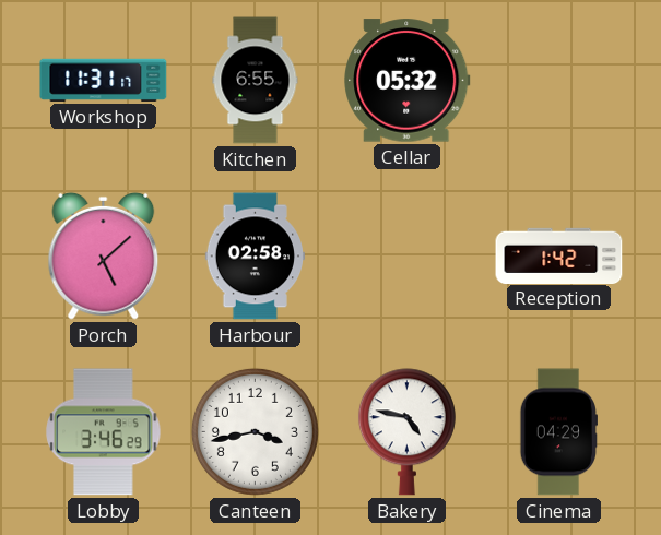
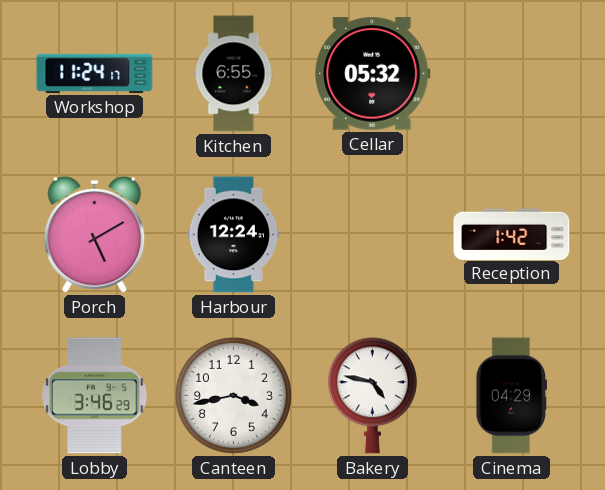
Workshop: 11:31 -> 11:24 (95, 73)
Porch: 5:08 -> 5:10 (95, 234)
Harbour: 02:58 -> 12:24 (233, 235)
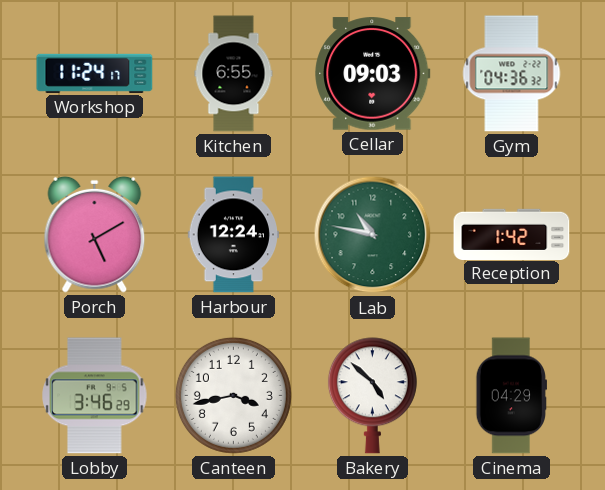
Cellar: 05:32 -> 09:03 (373, 74)
Gym: none -> 04:36 (512, 74)
Lab: none -> 10:47 (373, 235)
Bakery: 4:47 -> 4:52 (372, 396)
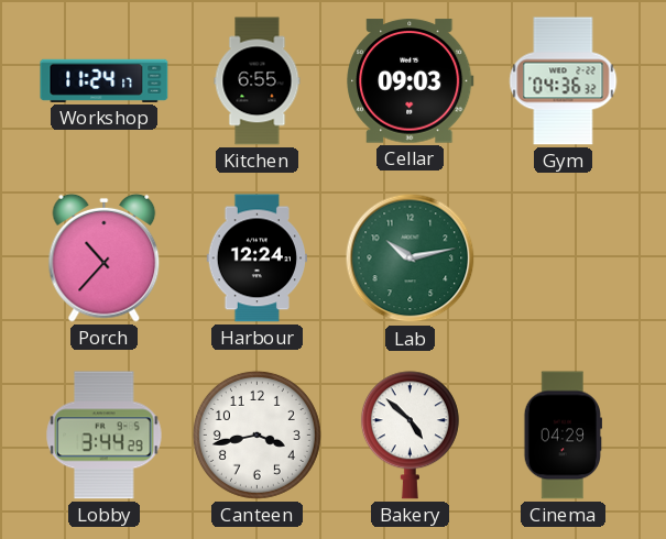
Porch: 5:10 -> 10:37 (105, 257)
Lab: 10:47 -> 10:13 (411, 258)
Reception: 1:42 -> none (512, 234)
Lobby: 3:46 -> 3:44 (105, 436)
